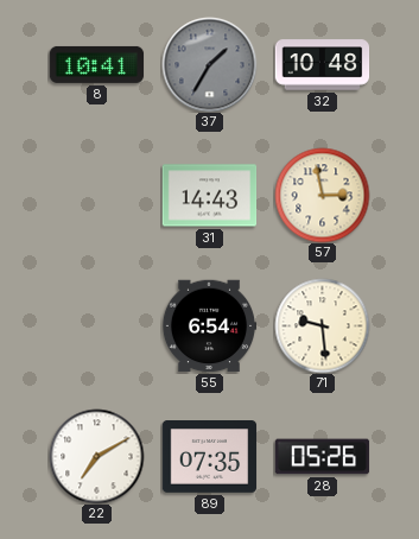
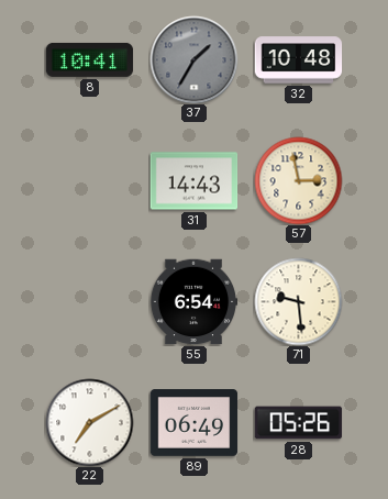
89: 07:35 -> 06:49 (193, 423)
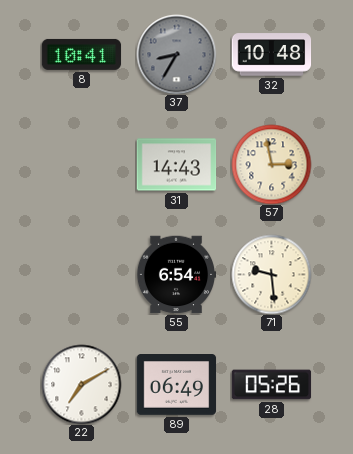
37: 1:35 -> 8:35 (176, 54)
